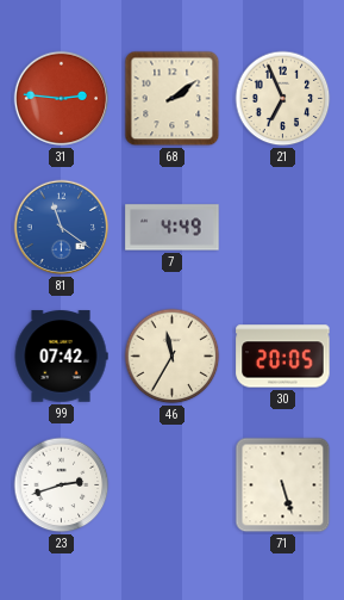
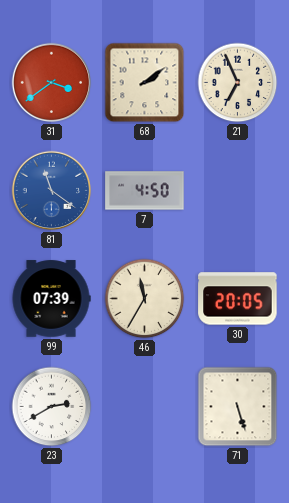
31: 2:46 -> 3:39 (52, 83)
7: 4:49 -> 4:50 (145, 191)
99: 07:42 -> 07:39 (51, 299)
23: 2:42 -> 2:40 (52, 407)
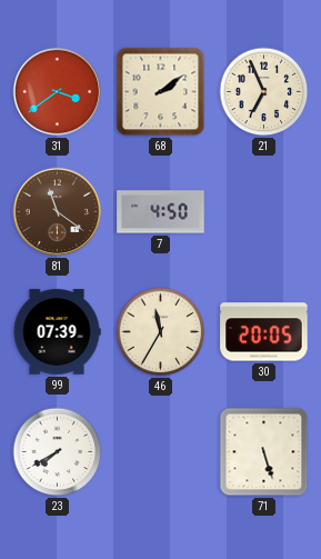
81 dial: blue -> brown (58, 212)
23: 2:40 -> 7:40 (58, 452)
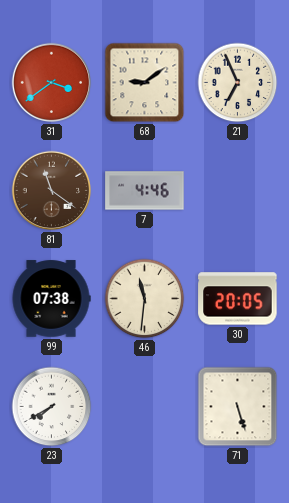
68: 2:09 -> 9:09 (145, 83)
7: 4:50 -> 4:46 (145, 191)
99: 07:39 -> 07:38 (51, 299)
46: 11:35 -> 11:31 (145, 299)
